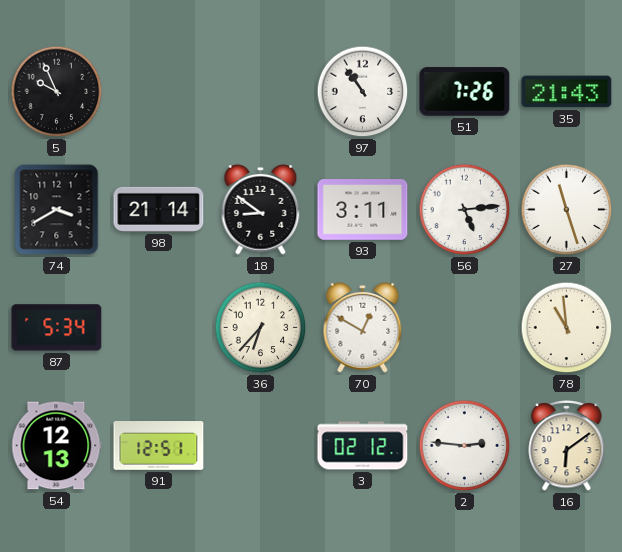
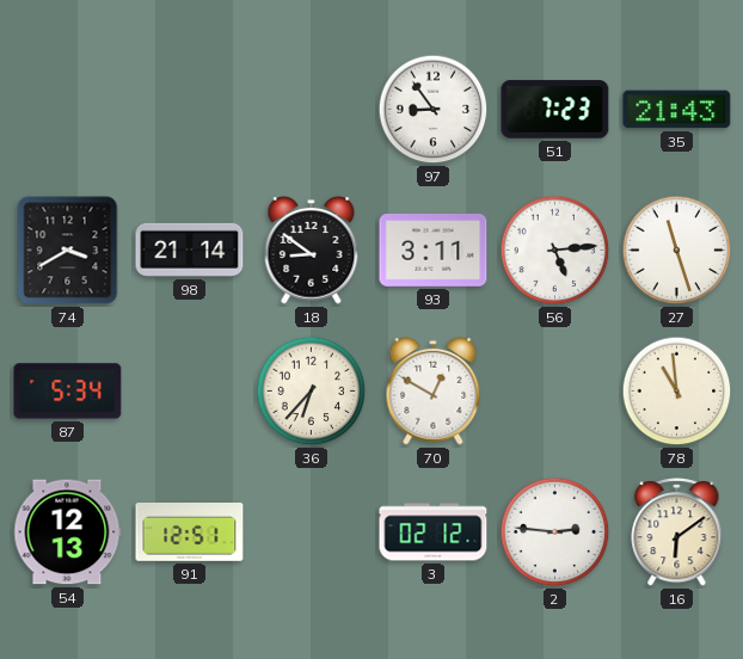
5: 9:56 -> none (57, 92)
97: 10:54 -> 8:54 (434, 110)
51: 7:26 -> 7:23 (555, 110)
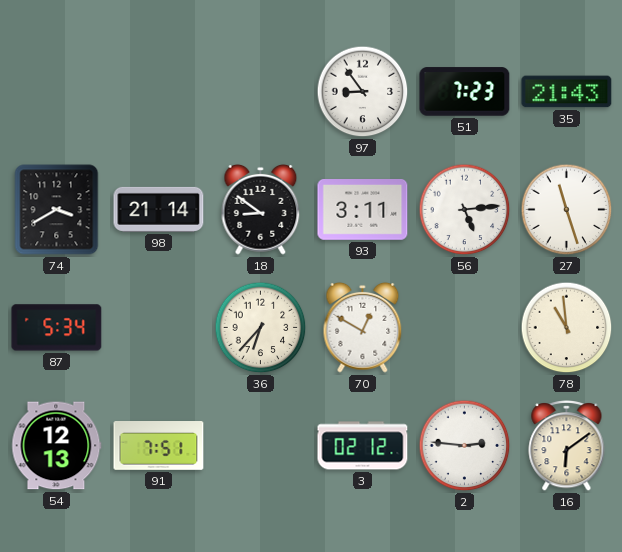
91: 12:51 -> 7:51 (159, 446)
